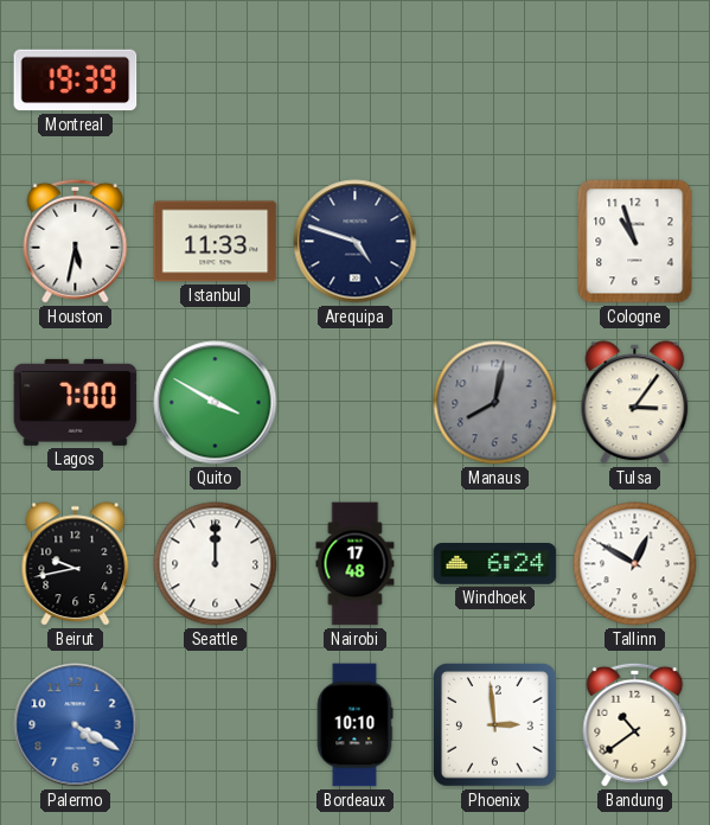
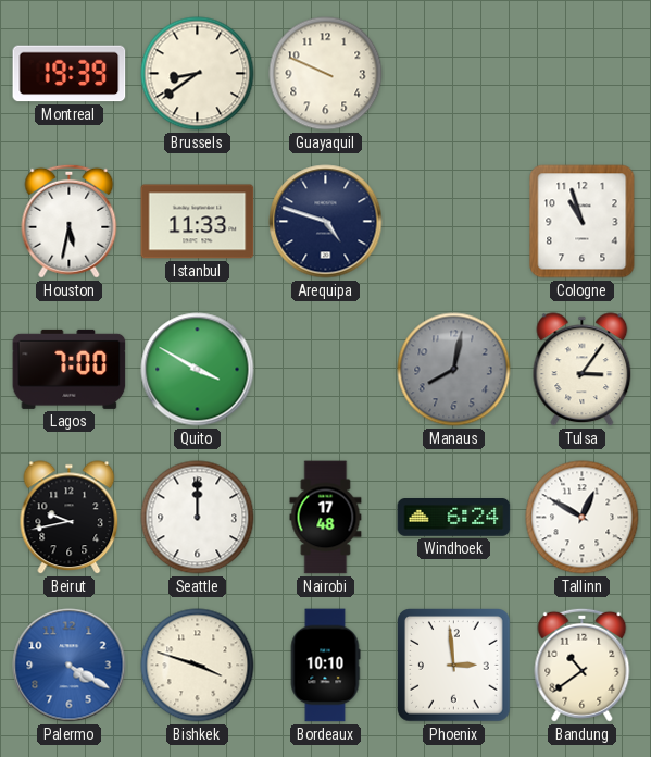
Brussels: none -> 8:39 (198, 74)
Guayaquil: none -> 9:49 (326, 74)
Bishkek: none -> 3:48 (198, 666)
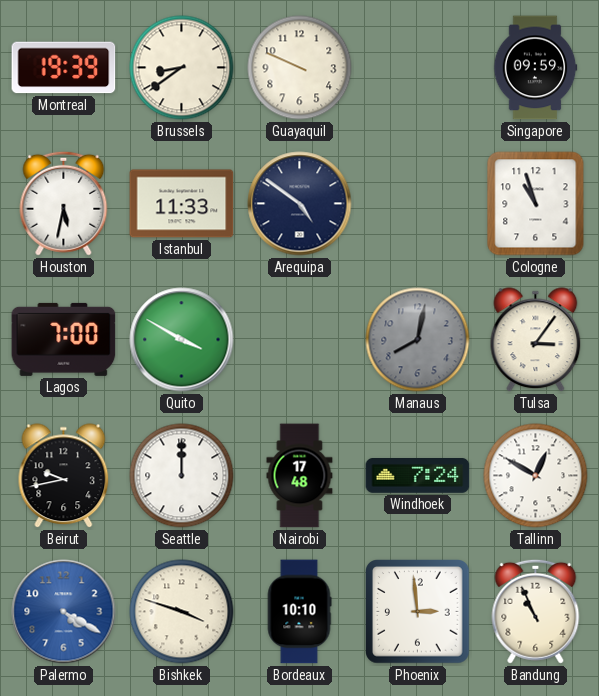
Singapore: none -> 09:59 (535, 68)
Arequipa: 4:48 -> 4:51 (300, 204)
Windhoek: 6:24 -> 7:24 (418, 476)
Bandung: 10:39 -> 10:56 (536, 611)
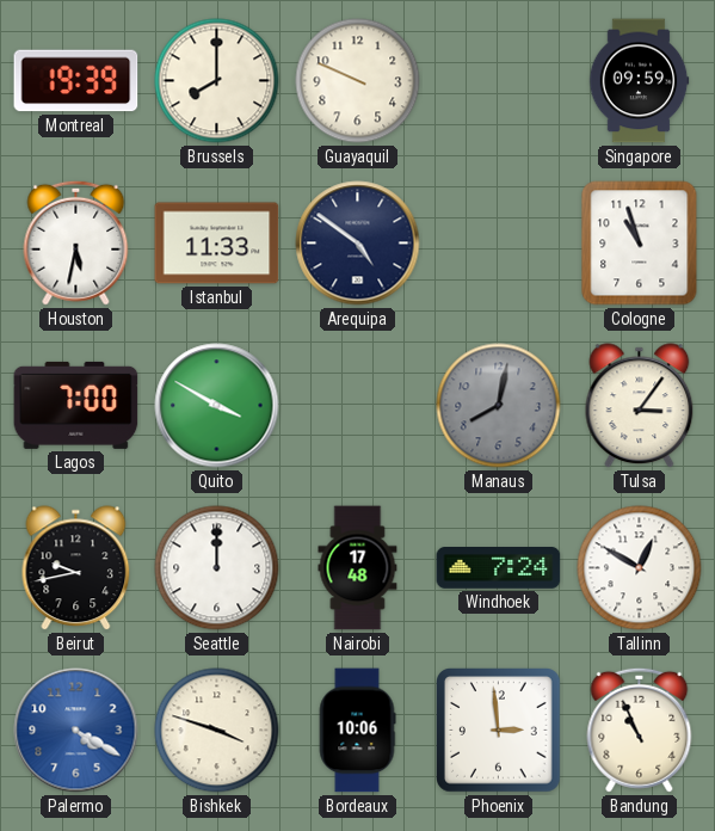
Brussels: 8:39 -> 8:00 (217, 81)
Bordeaux: 10:10 -> 10:06 (357, 731)
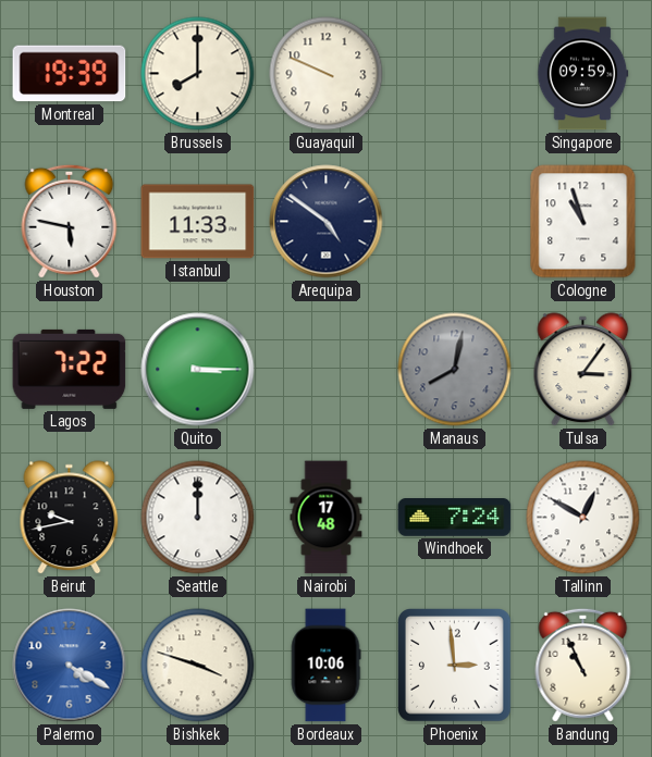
Houston: 5:32 -> 5:47 (70, 221)
Lagos: 7:00 -> 7:22 (70, 369)
Quito: 3:50 -> 3:15 (198, 370)
